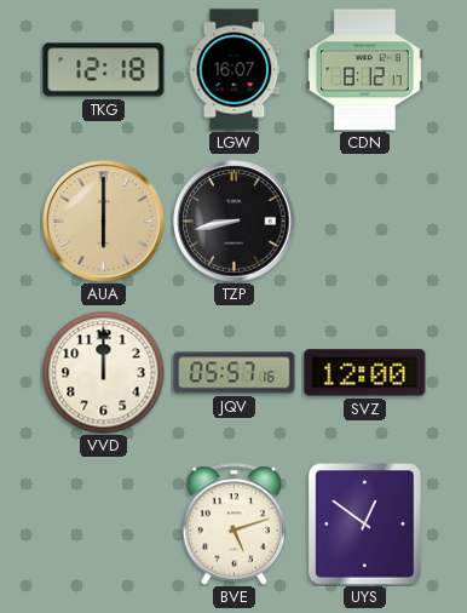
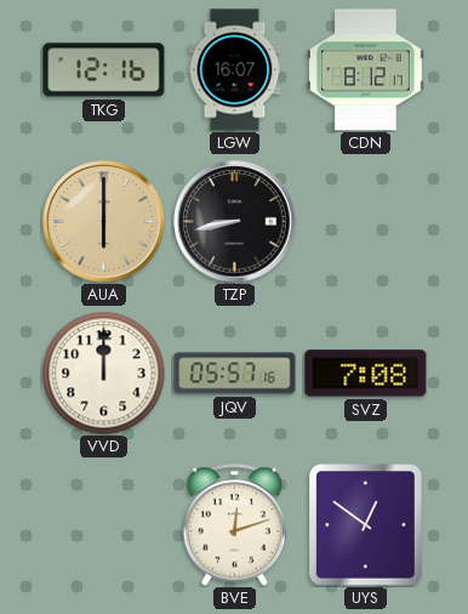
TKG: 12:18 -> 12:16 (104, 70)
SVZ: 12:00 -> 7:08 (366, 374)
BVE: 5:12 -> 12:12 (235, 525)
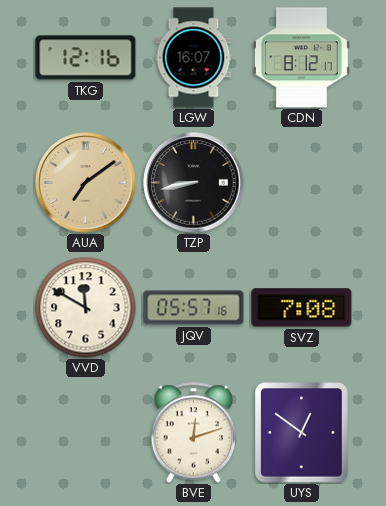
AUA: 6:00 -> 7:09 (86, 183)
VVD: 12:00 -> 11:50 (86, 308)
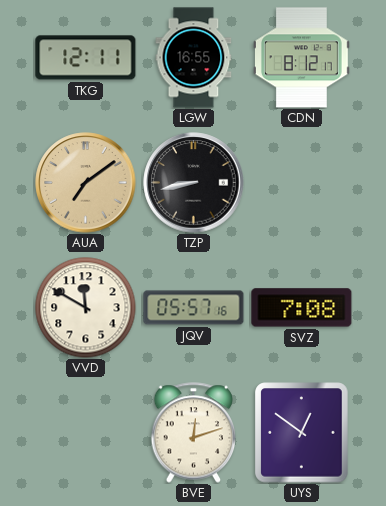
TKG: 12:16 -> 12:11 (86, 58)
LGW: 16:07 -> 16:55 (194, 58)
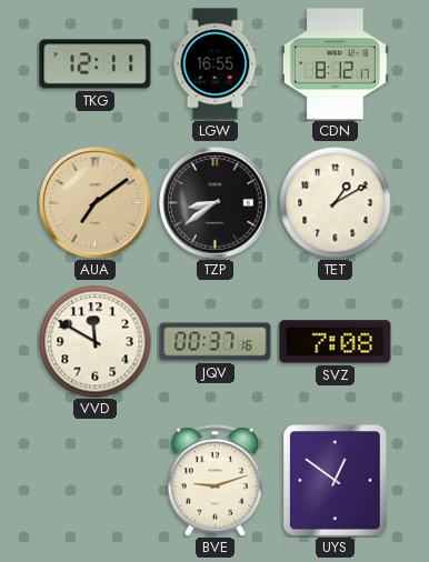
TZP: 8:43 -> 8:39 (216, 203)
TET: none -> 1:10 (336, 203)
JQV: 05:57 -> 00:37 (216, 342)
BVE: 12:12 -> 9:12 (216, 481)
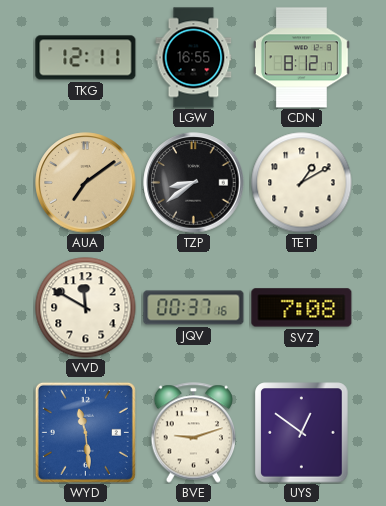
WYD: none -> 11:29 (85, 432)
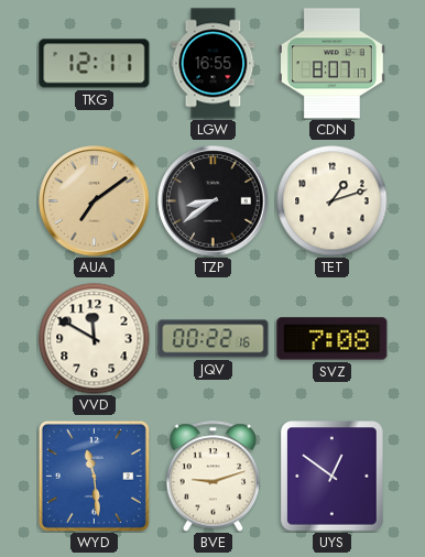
CDN: 8:12 -> 8:07 (331, 64)
TET: 1:10 -> 1:12 (333, 201)
JQV: 00:37 -> 00:22 (214, 339)
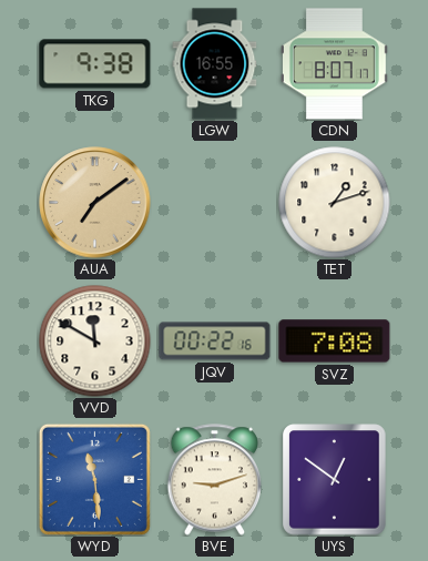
TKG: 12:11 -> 9:38 (95, 64)
TZP: 8:39 -> none (214, 201)
